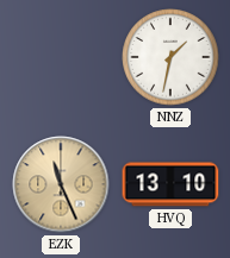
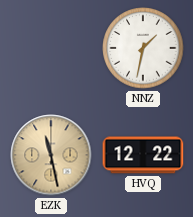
EZK: 11:26 -> 11:28 (51, 155)
HVQ: 13:10 -> 12:22 (143, 155)
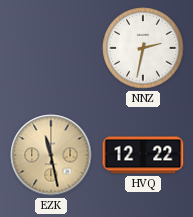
NNZ: 1:32 -> 2:32 (143, 48)
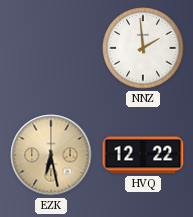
NNZ: 2:32 -> 1:59 (143, 48)
EZK: 11:28 -> 6:28 (51, 155)
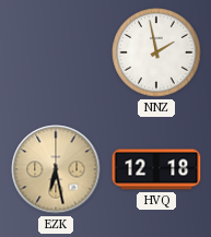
NNZ: 1:59 -> 1:58 (156, 52)
HVQ: 12:22 -> 12:18 (156, 169)
